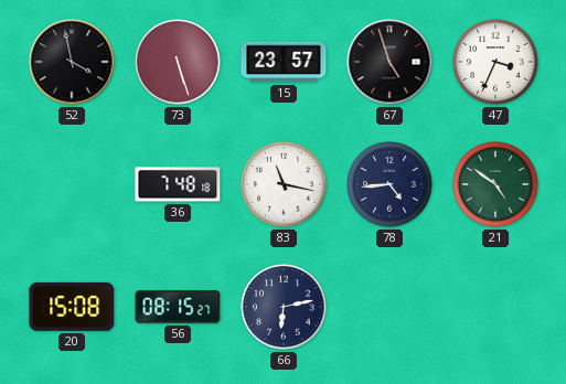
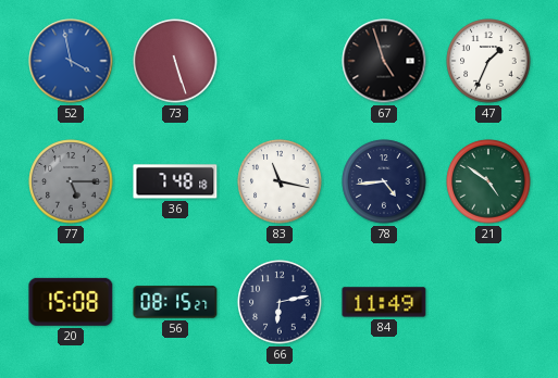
52 dial: black -> blue (71, 61)
15: 23:57 -> none (284, 62)
47: 3:34 -> 1:34 (488, 61)
77: none -> 5:15 (71, 181)
84: none -> 11:49 (384, 302)
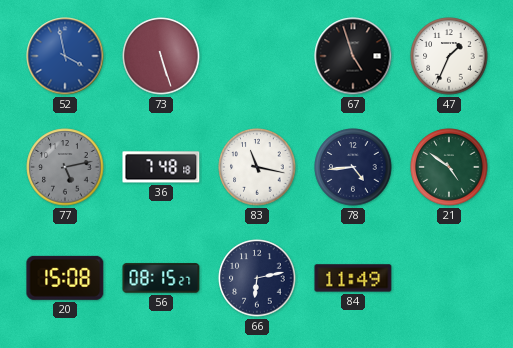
77: 5:15 -> 5:13 (65, 167)
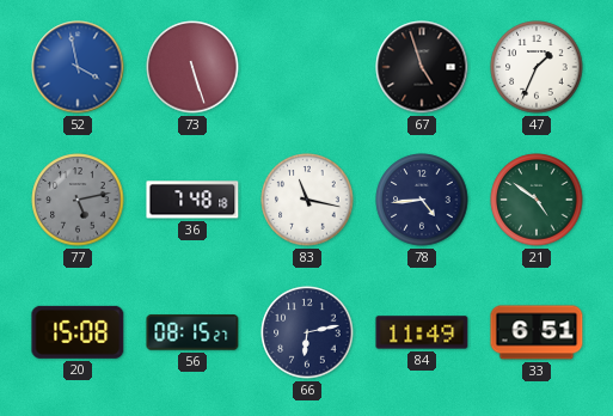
33: none -> 6:51 (537, 332)
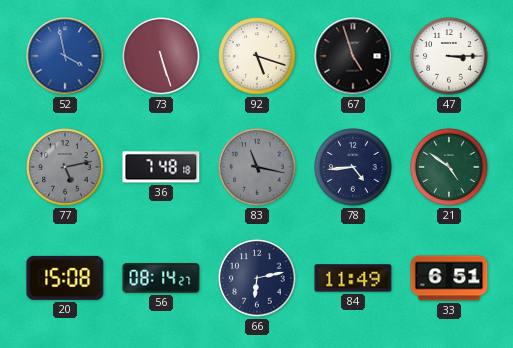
92: none -> 5:18 (257, 56)
47: 1:34 -> 3:15 (449, 56)
83 dial: white -> grey (257, 167)
56: 08:15 -> 08:14 (161, 278)
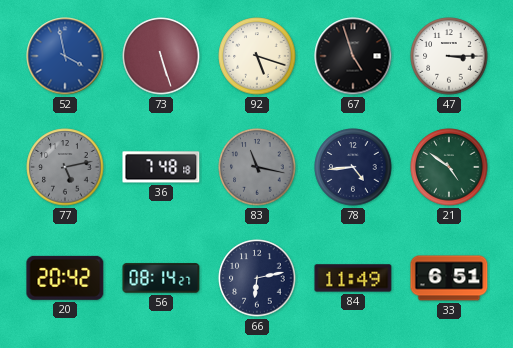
20: 15:08 -> 20:42 (65, 278)
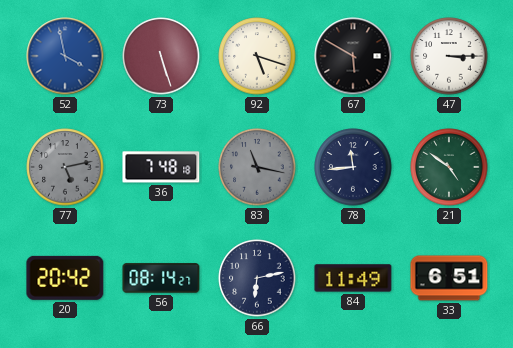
67: 4:57 -> 5:50 (353, 56)
78: 4:44 -> 11:44 (353, 167)
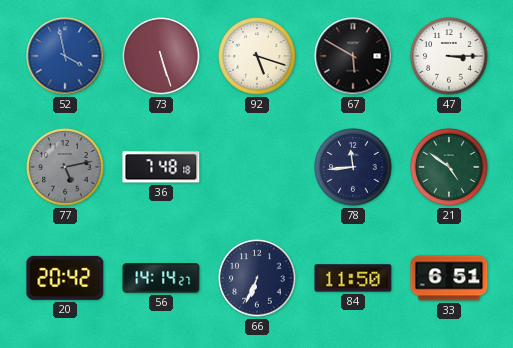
83: 11:17 -> none (257, 167)
56: 08:14 -> 14:14 (161, 278)
66: 6:13 -> 6:34 (257, 278)
84: 11:49 -> 11:50 (353, 278)
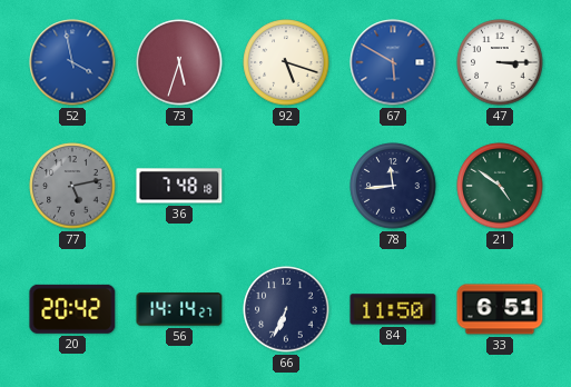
73: 5:27 -> 5:33 (179, 62)
67 dial: black -> blue (393, 62)
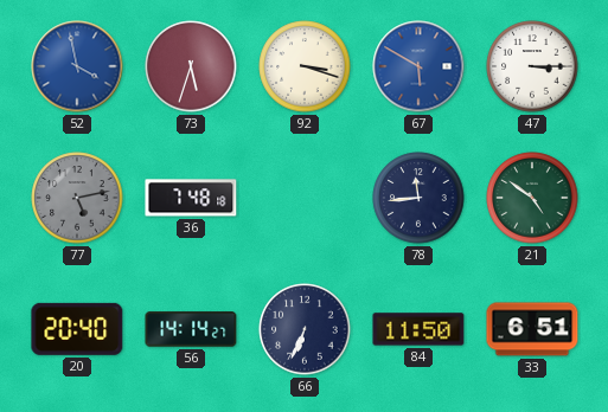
92: 5:18 -> 3:18 (305, 66)
20: 20:42 -> 20:40 (77, 329)
